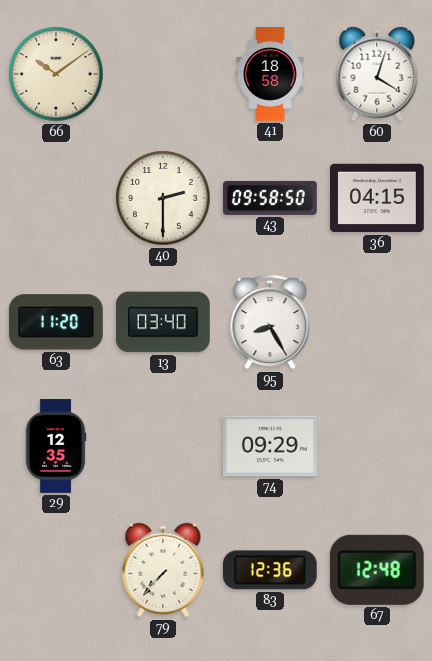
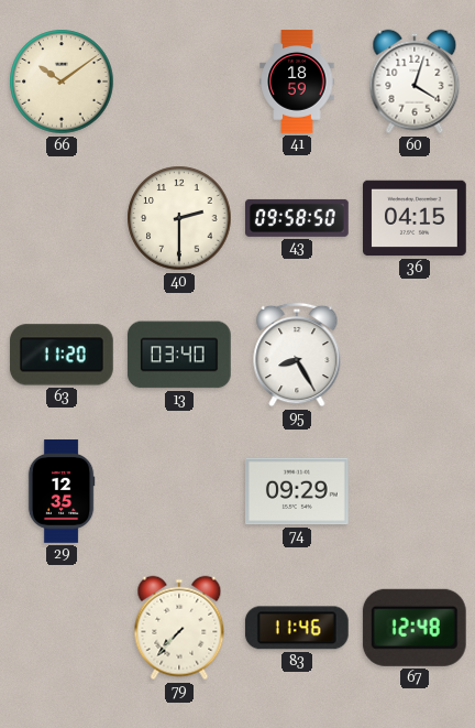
41: 18:58 -> 18:59 (297, 82)
83: 12:36 -> 11:46 (297, 628)
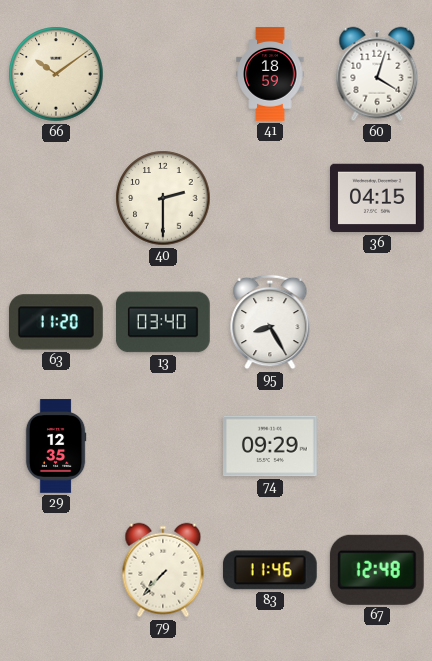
43: 09:58 -> none (298, 218)
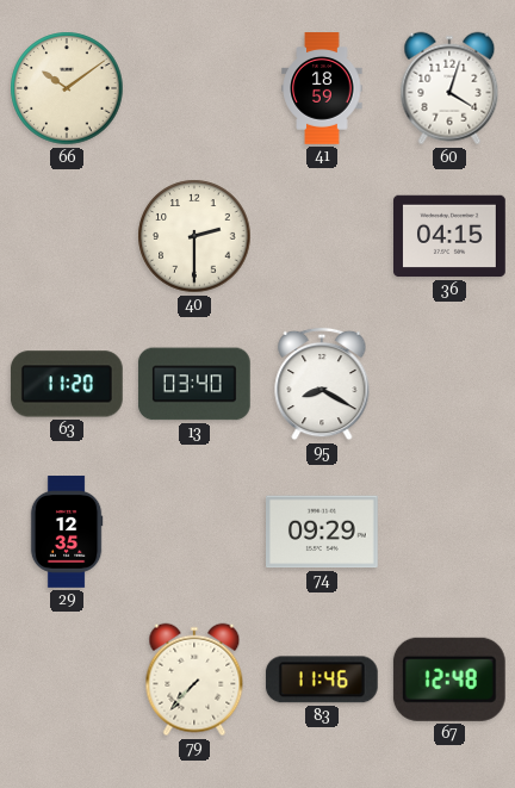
95: 8:25 -> 8:20 (322, 384)
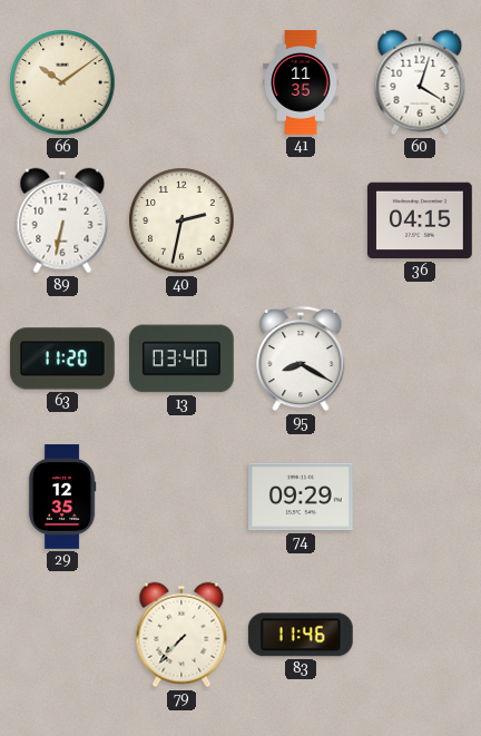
41: 18:59 -> 11:35 (301, 82)
89: none -> 6:32 (62, 220)
40: 2:30 -> 2:32 (181, 220)
67: 12:48 -> none (449, 680)
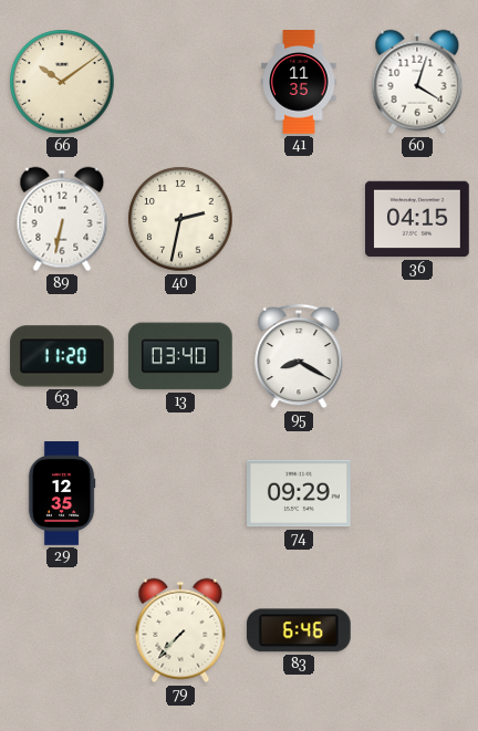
83: 11:46 -> 6:46 (299, 630)
